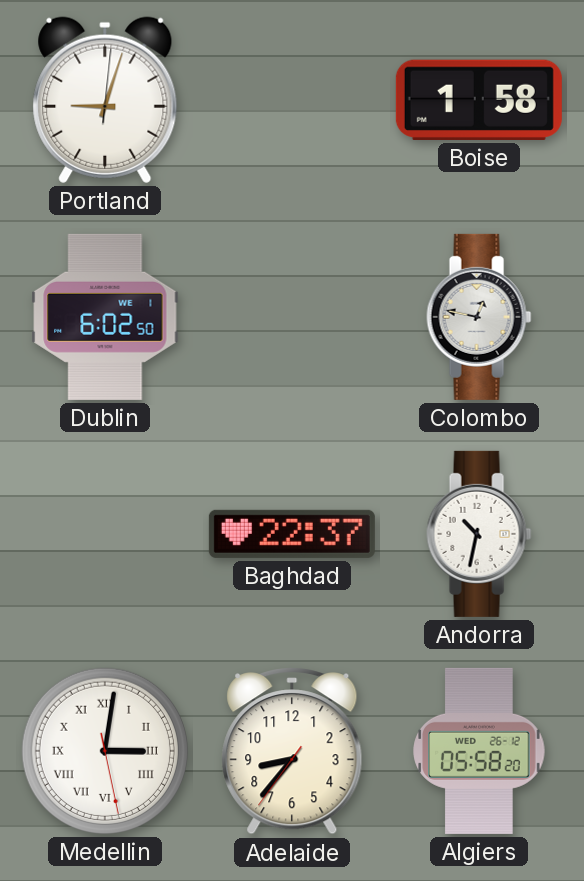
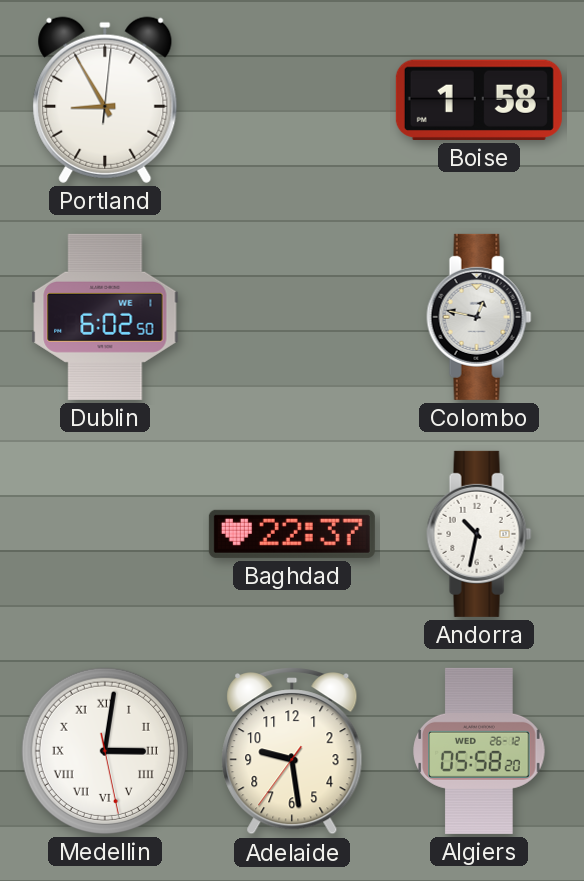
Portland: 9:03 -> 8:55 (105, 100)
Adelaide: 8:36 -> 9:28 (292, 752)
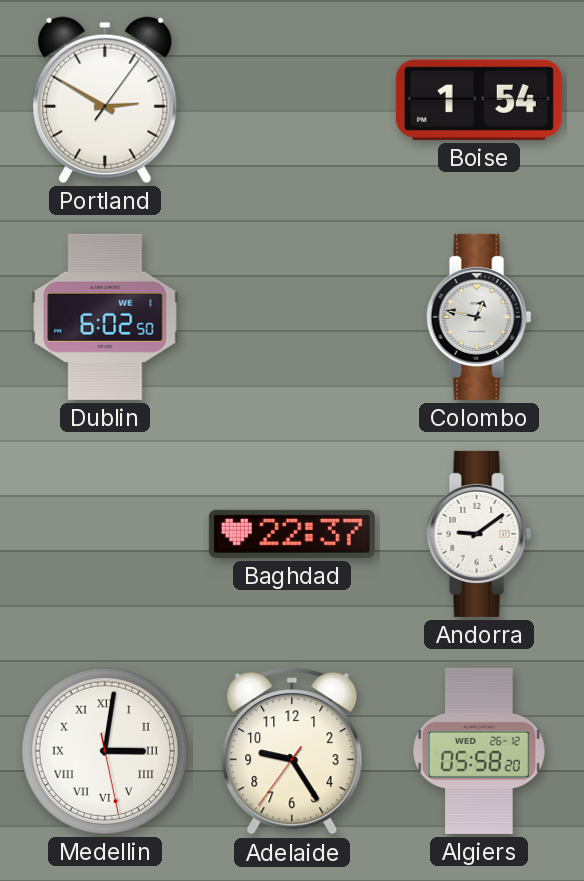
Portland: 8:55 -> 2:50 (105, 100)
Boise: 1:58 -> 1:54 (479, 100)
Andorra: 10:32 -> 9:09 (479, 534)
Adelaide: 9:28 -> 9:24 (292, 752)
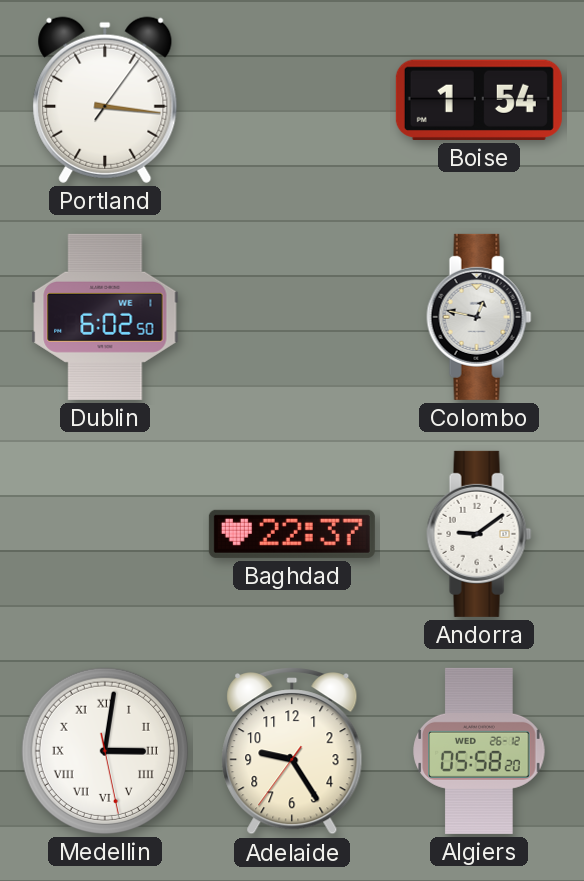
Portland: 2:50 -> 3:16 (105, 100)
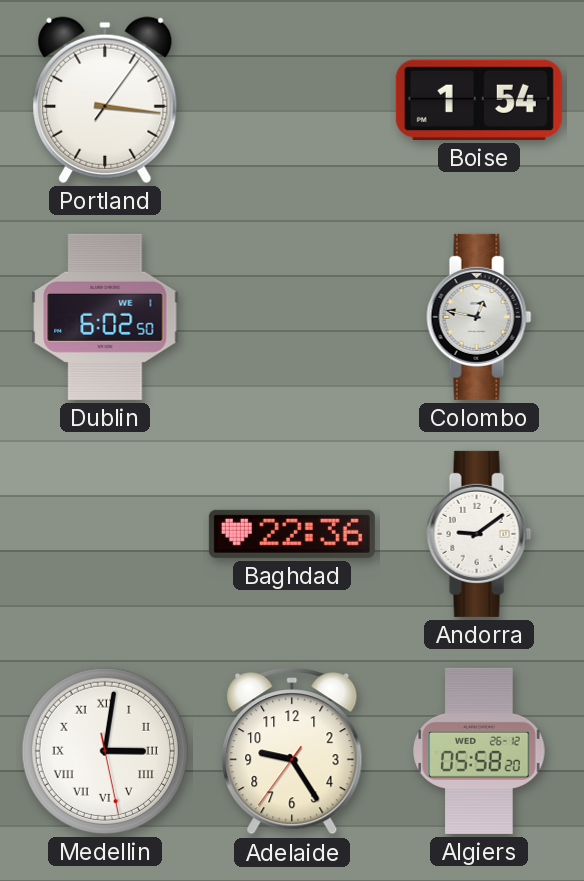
Baghdad: 22:37 -> 22:36 (292, 534)
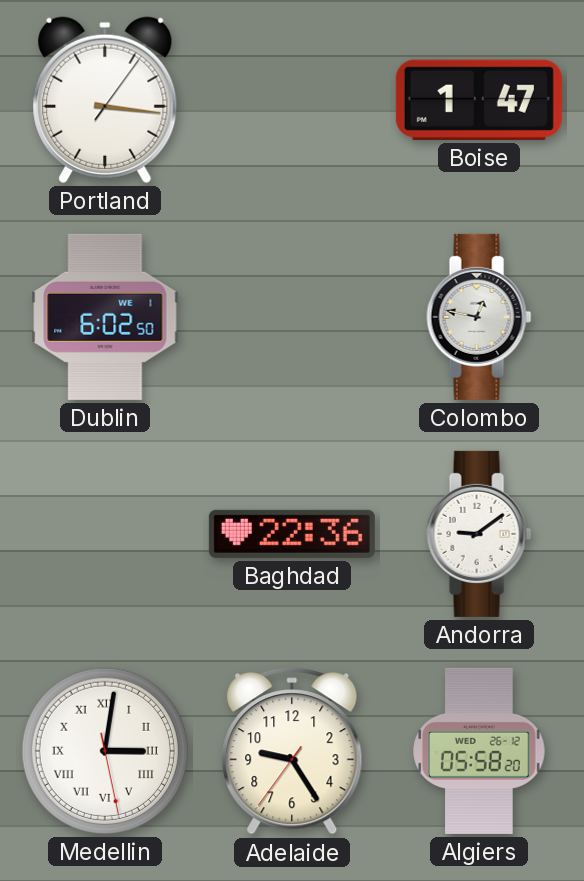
Boise: 1:54 -> 1:47 (479, 100)
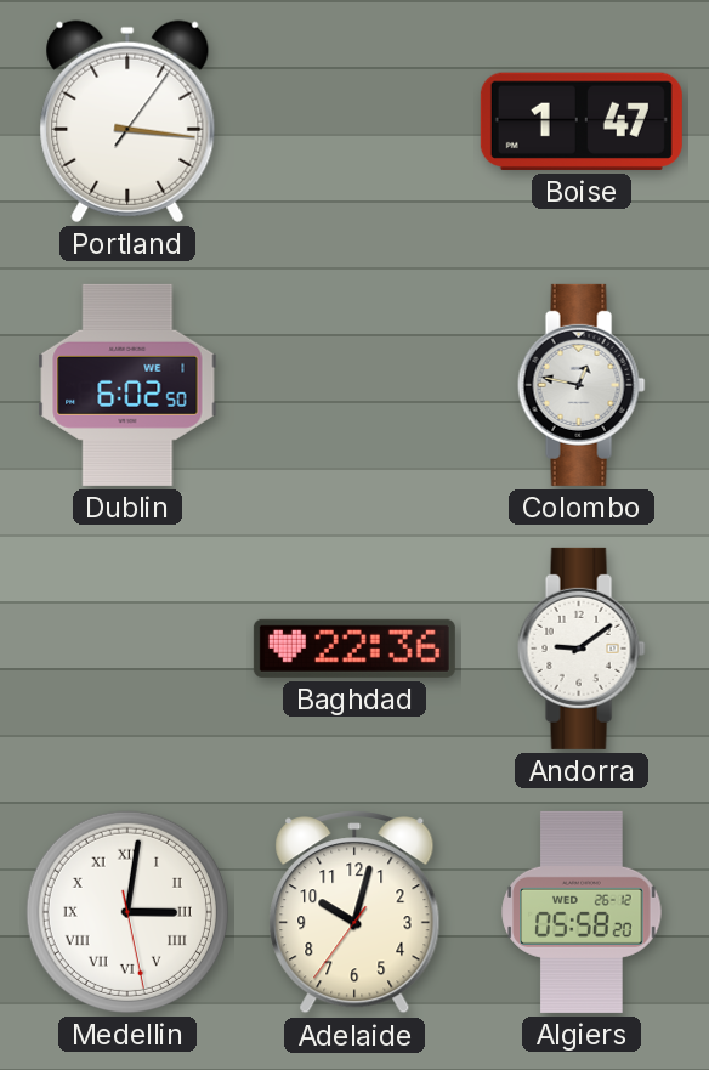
Adelaide: 9:24 -> 10:02 (354, 913)
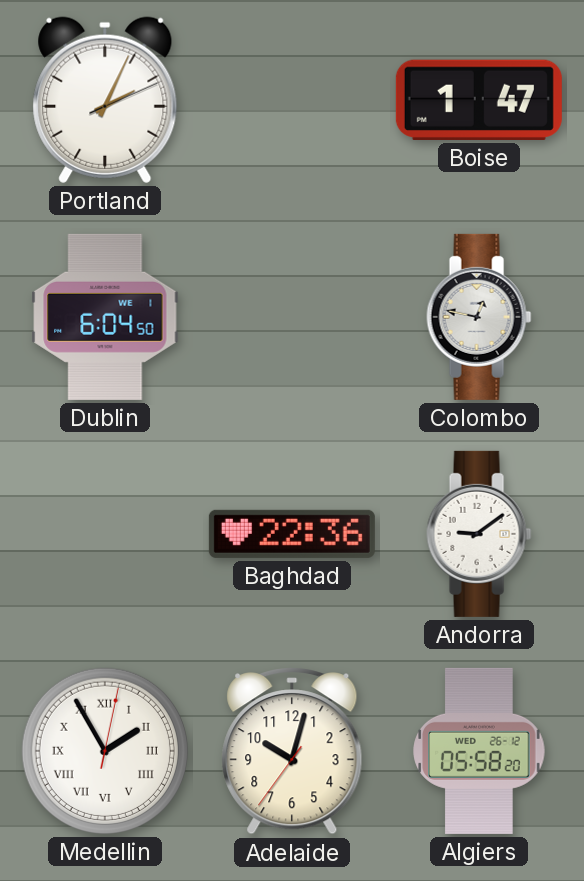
Portland: 3:16 -> 2:04 (105, 100)
Dublin: 6:02 -> 6:04 (105, 317)
Medellin: 3:01 -> 1:55 (105, 751)
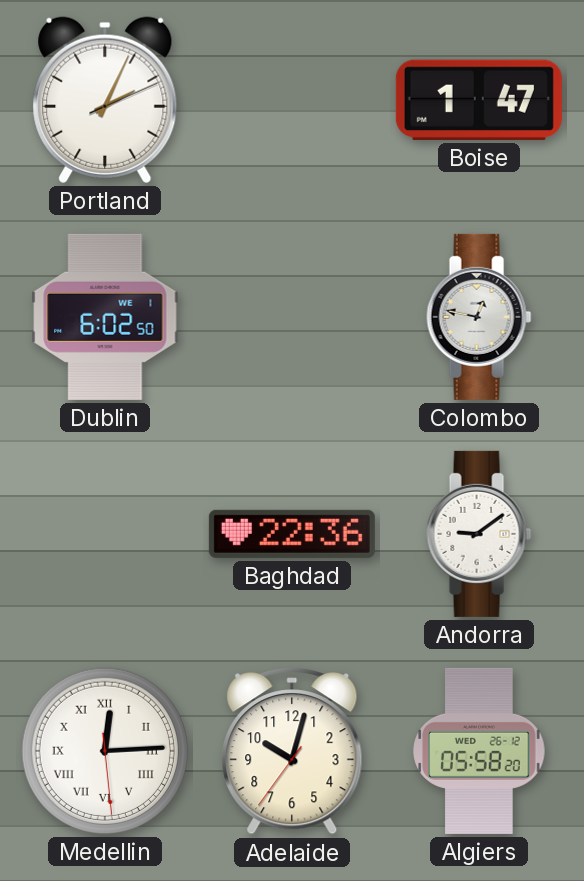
Dublin: 6:04 -> 6:02 (105, 317)
Medellin: 1:55 -> 12:14 (105, 751)
